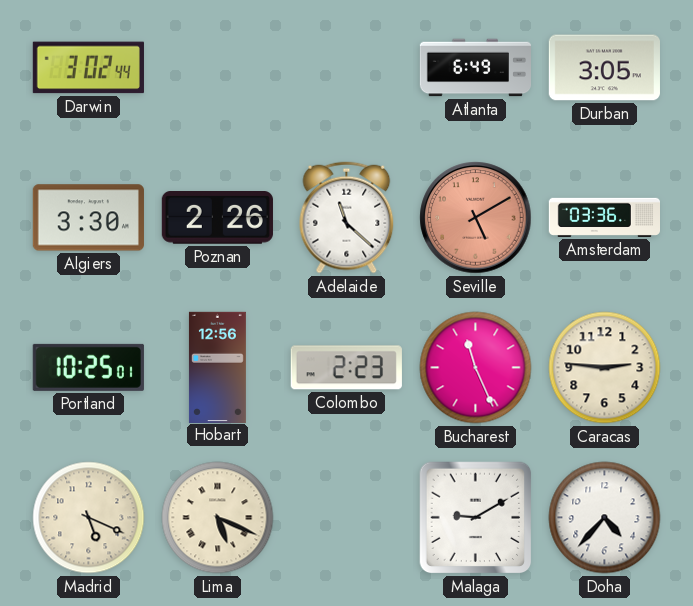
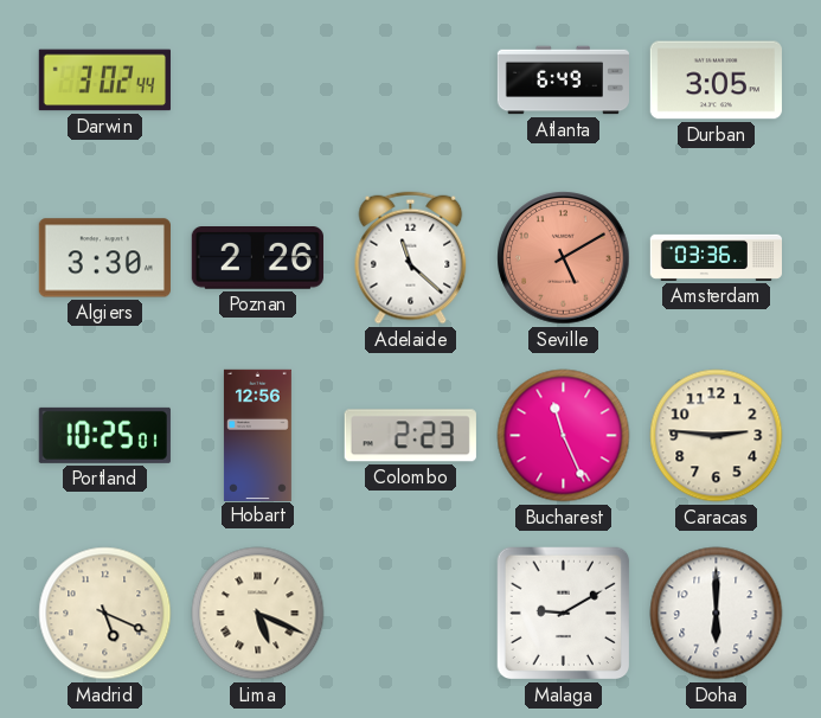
Doha: 4:37 -> 6:00 (717, 614)
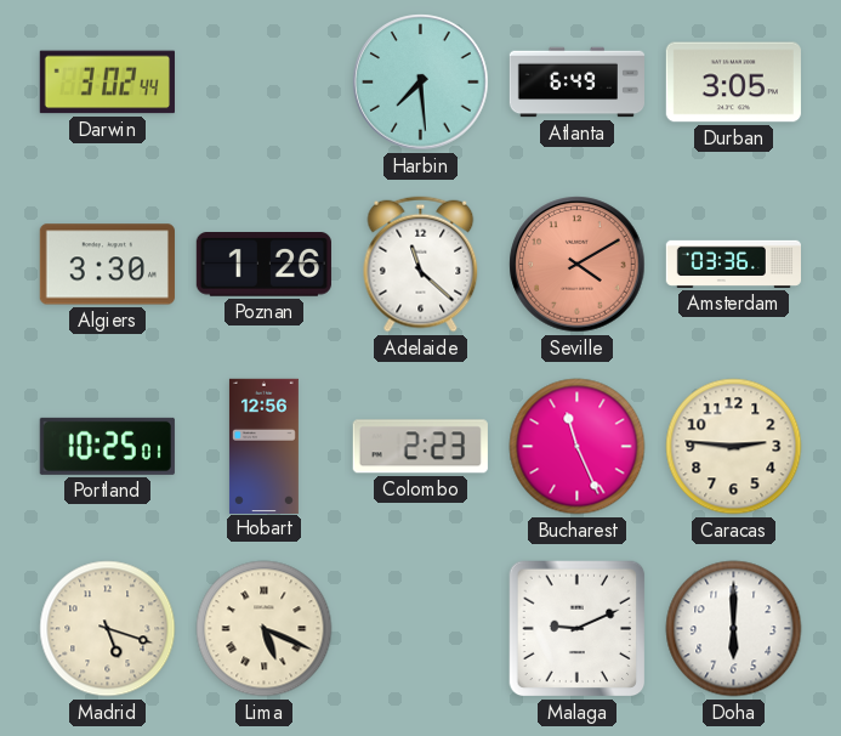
Harbin: none -> 7:29 (421, 83)
Poznan: 2:26 -> 1:26 (263, 265)
Seville: 5:10 -> 4:10 (578, 265)
Madrid: 5:19 -> 5:18 (108, 629)
Malaga: 9:10 -> 9:11 (578, 629)
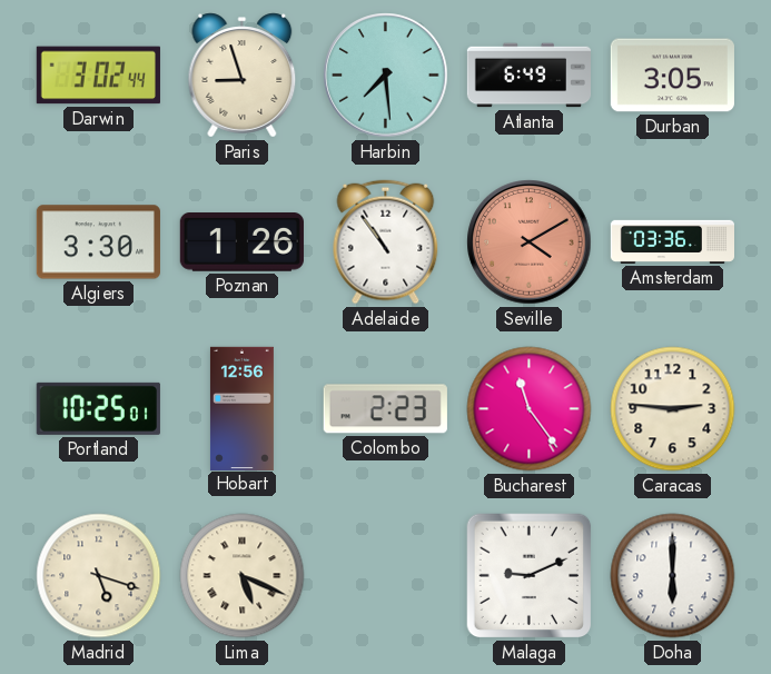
Paris: none -> 8:57 (243, 76)
Adelaide: 11:22 -> 10:54 (386, 242)
Bucharest: 11:26 -> 11:24 (530, 409)
